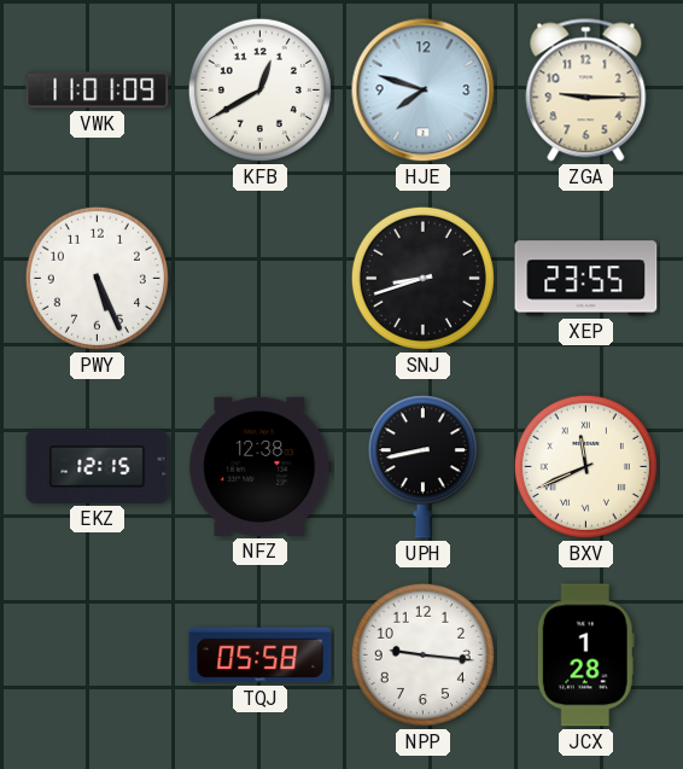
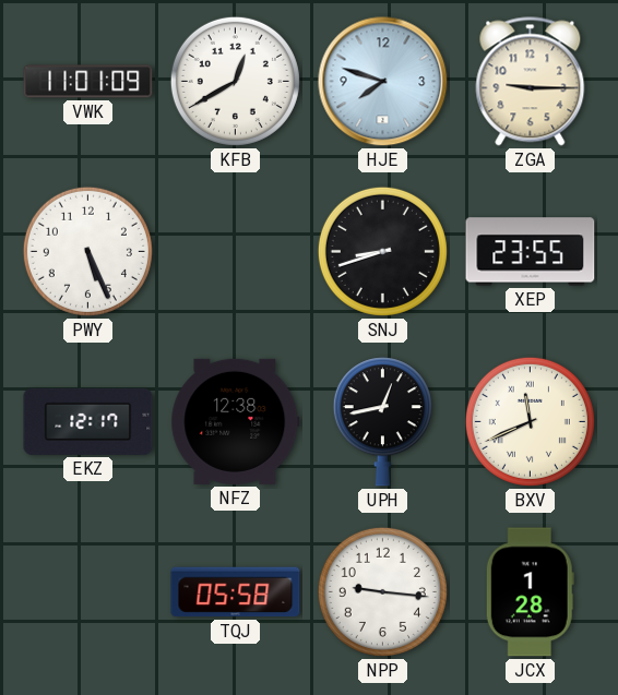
EKZ: 12:15 -> 12:17 (88, 421)
UPH: 8:43 -> 12:43 (382, 422)
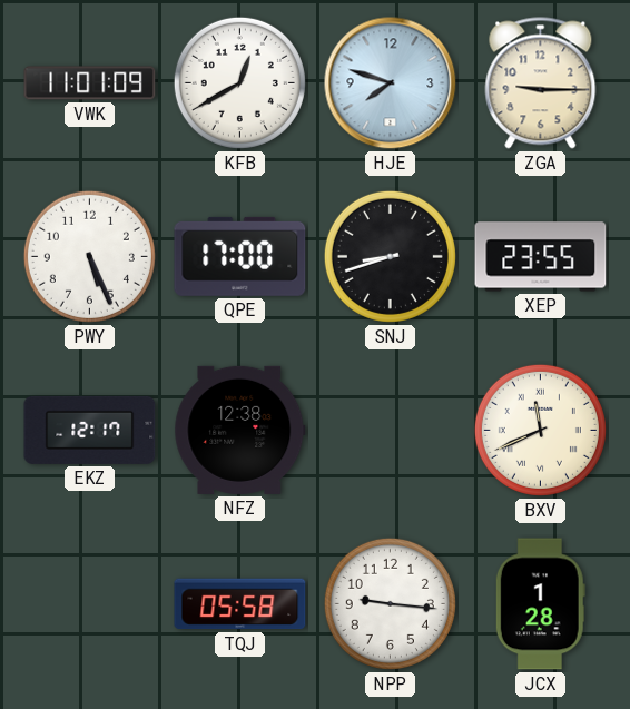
QPE: none -> 17:00 (240, 256)
UPH: 12:43 -> none (382, 422)
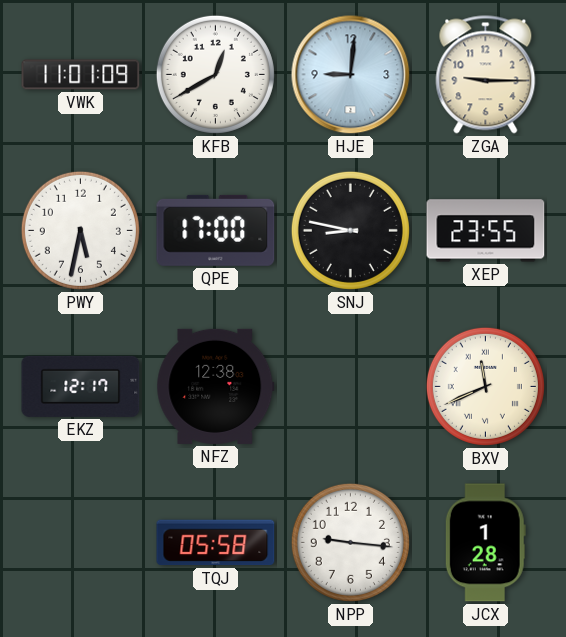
HJE: 7:48 -> 9:01 (351, 75)
PWY: 5:26 -> 5:32 (80, 230)
SNJ: 8:42 -> 8:47 (350, 230)
